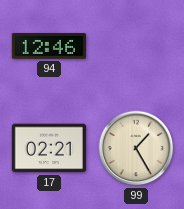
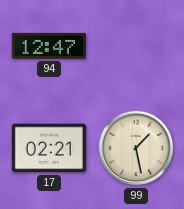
94: 12:46 -> 12:47 (49, 46)
99: 1:25 -> 1:28 (136, 148)
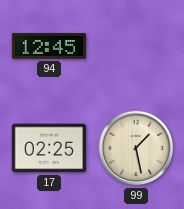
94: 12:47 -> 12:45 (49, 46)
17: 02:21 -> 02:25 (49, 148)
